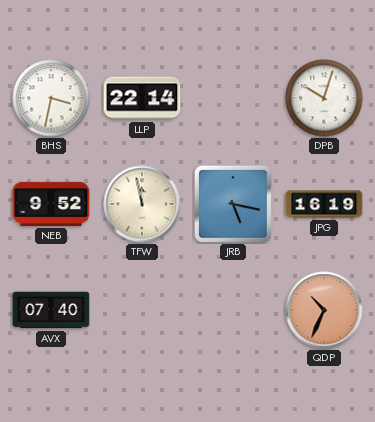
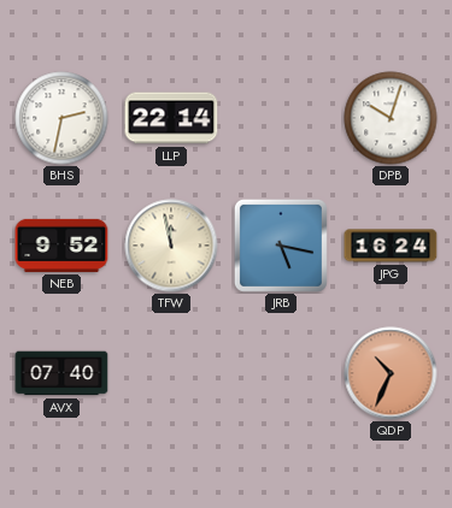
BHS: 3:32 -> 2:32 (61, 118)
JPG: 16:19 -> 16:24 (391, 246)
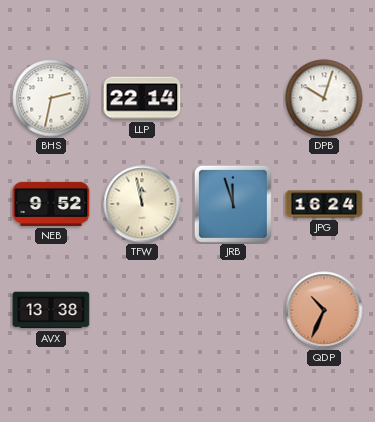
JRB: 5:17 -> 11:57 (233, 204)
AVX: 07:40 -> 13:38 (51, 310)
